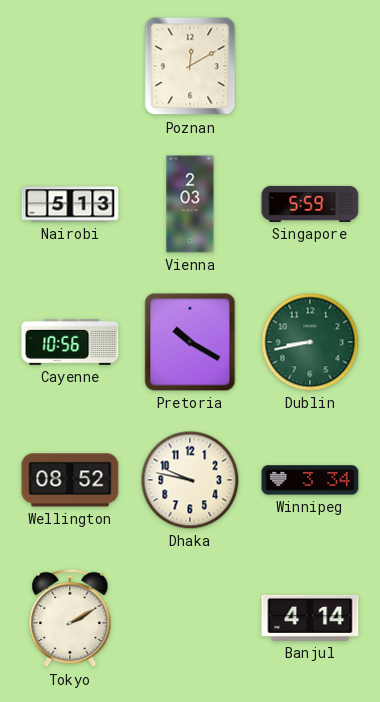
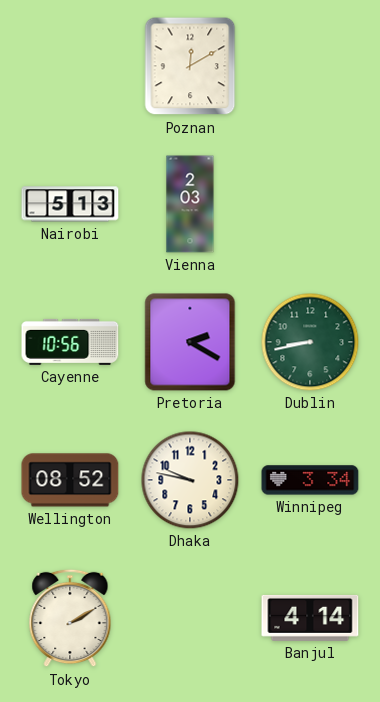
Singapore: 5:59 -> none (310, 204)
Pretoria: 10:20 -> 2:20 (190, 342)
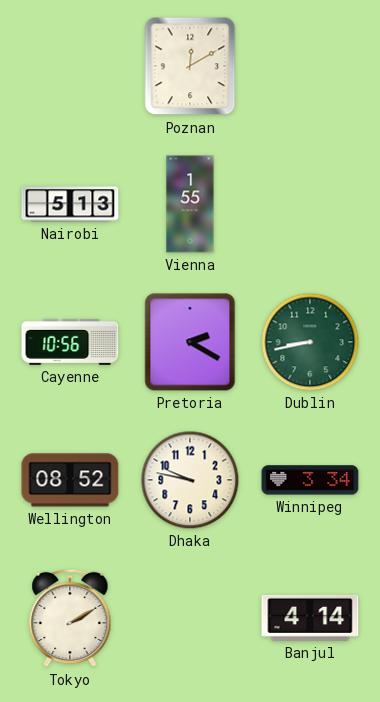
Vienna: 2:03 -> 1:55 (190, 204)
